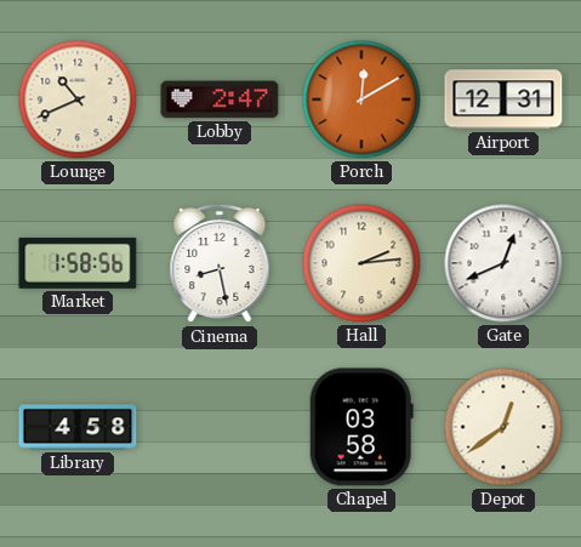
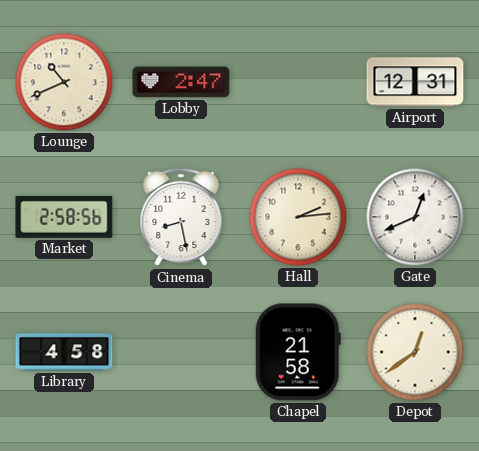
Porch: 12:10 -> none (361, 99)
Market: 1:58 -> 2:58 (64, 217)
Chapel: 03:58 -> 21:58 (298, 352)
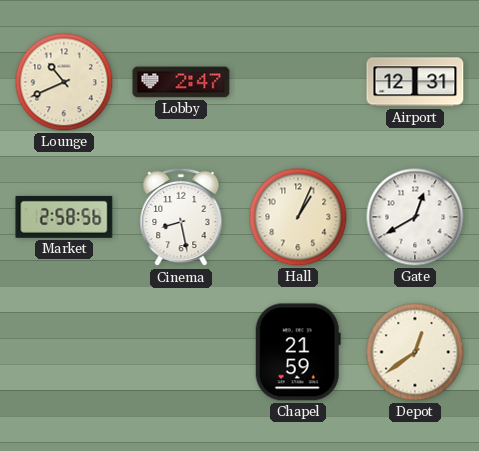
Hall: 2:14 -> 1:04 (298, 217)
Gate: 12:41 -> 12:40 (415, 217)
Library: 4:58 -> none (64, 352)
Chapel: 21:58 -> 21:59 (298, 352)
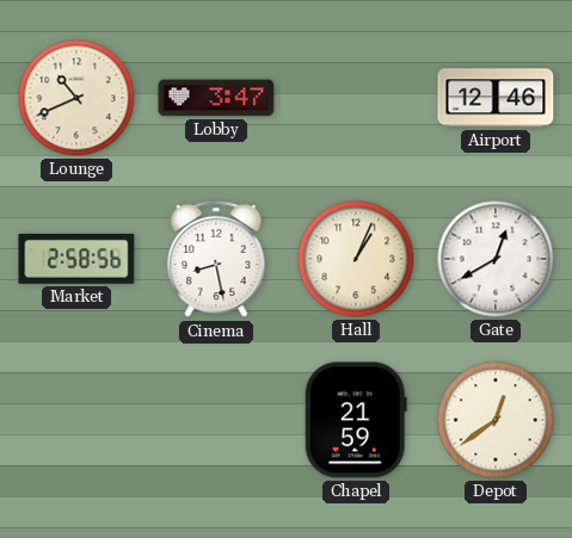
Lobby: 2:47 -> 3:47 (216, 98)
Airport: 12:31 -> 12:46 (496, 98)
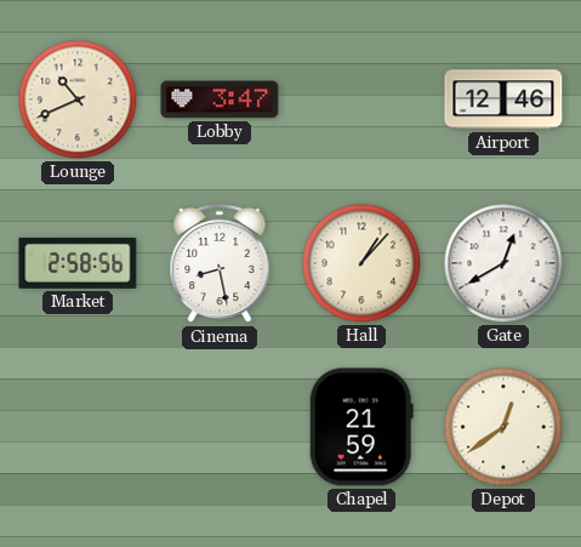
Hall: 1:04 -> 1:07 (361, 263)
